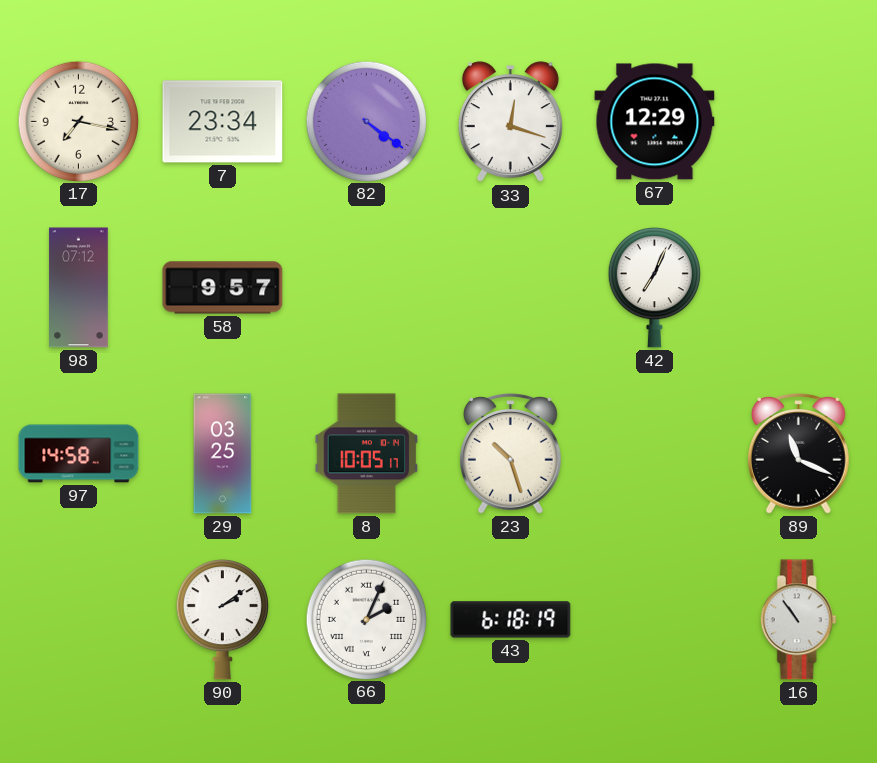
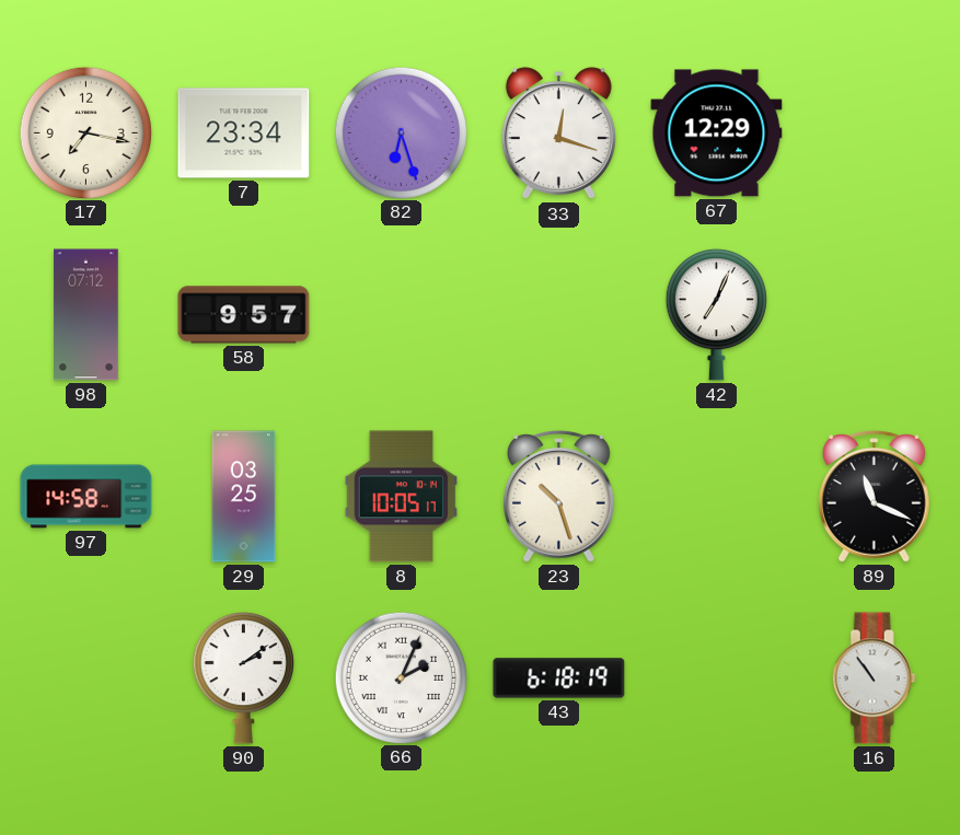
82: 4:21 -> 6:27 (401, 132)
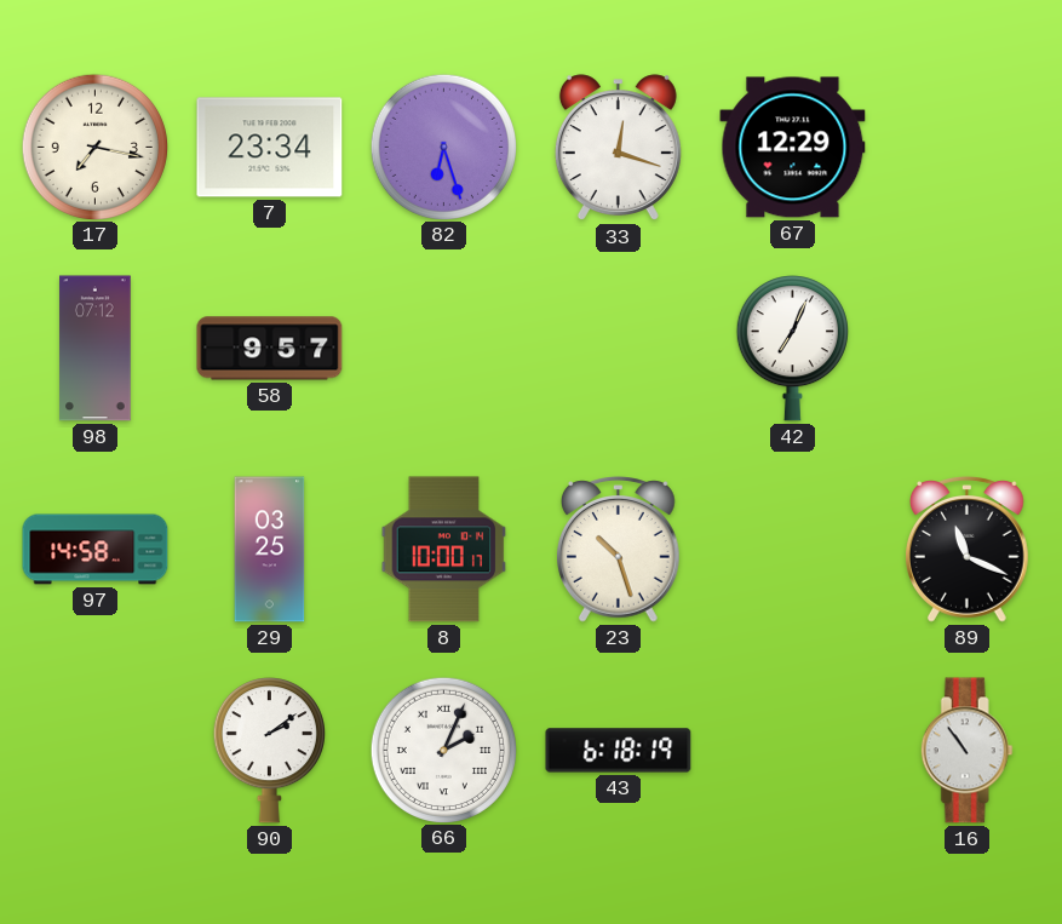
8: 10:05 -> 10:00 (444, 550)
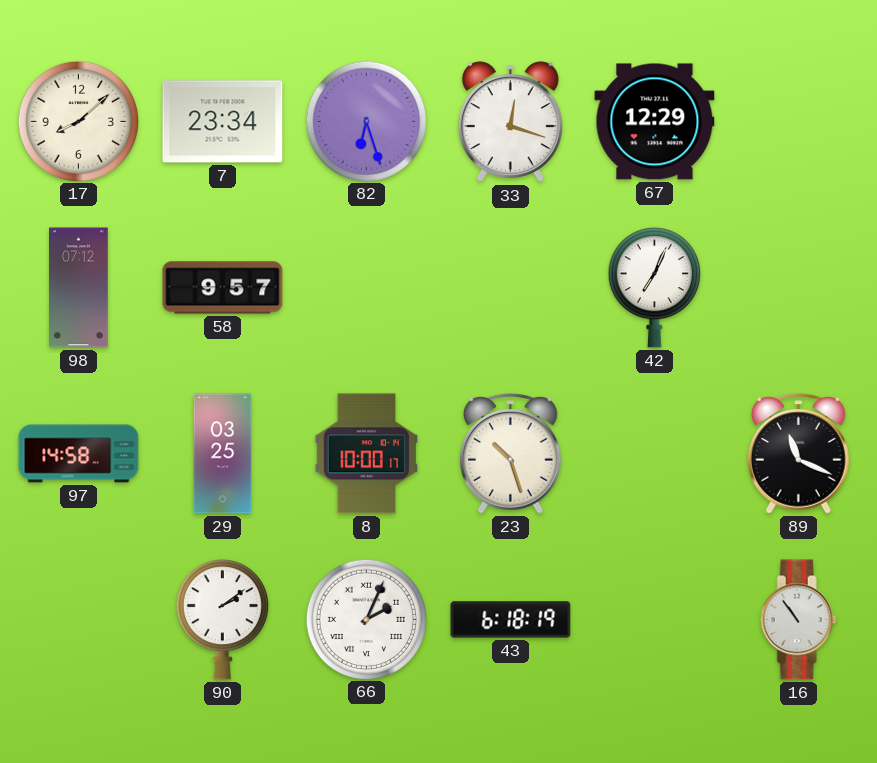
17: 7:17 -> 8:08 (78, 121)
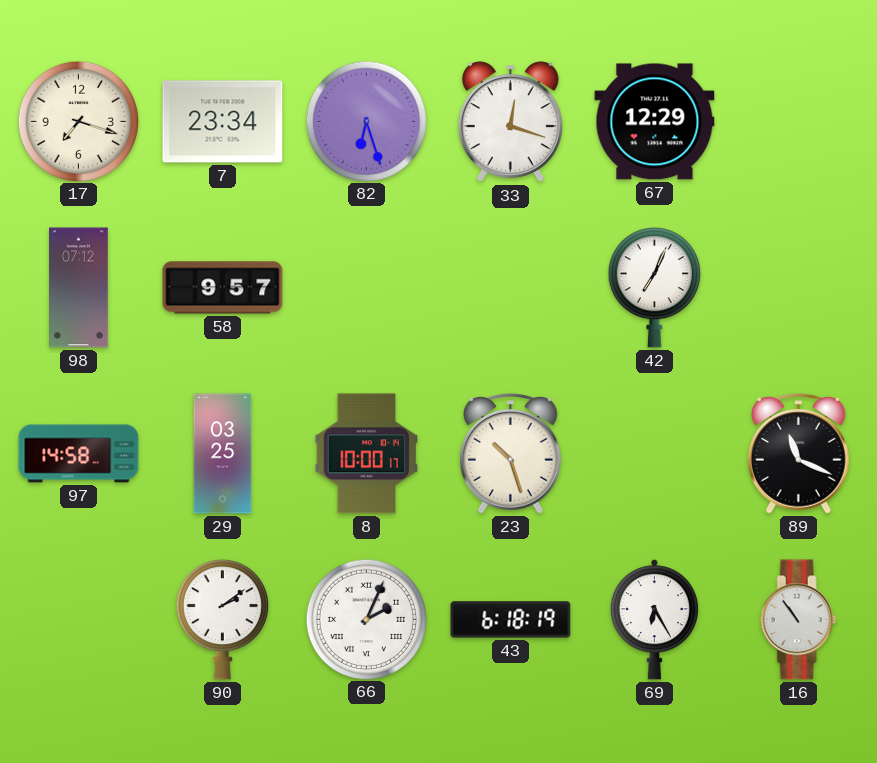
17: 8:08 -> 7:18 (78, 121)
69: none -> 6:25 (654, 620)
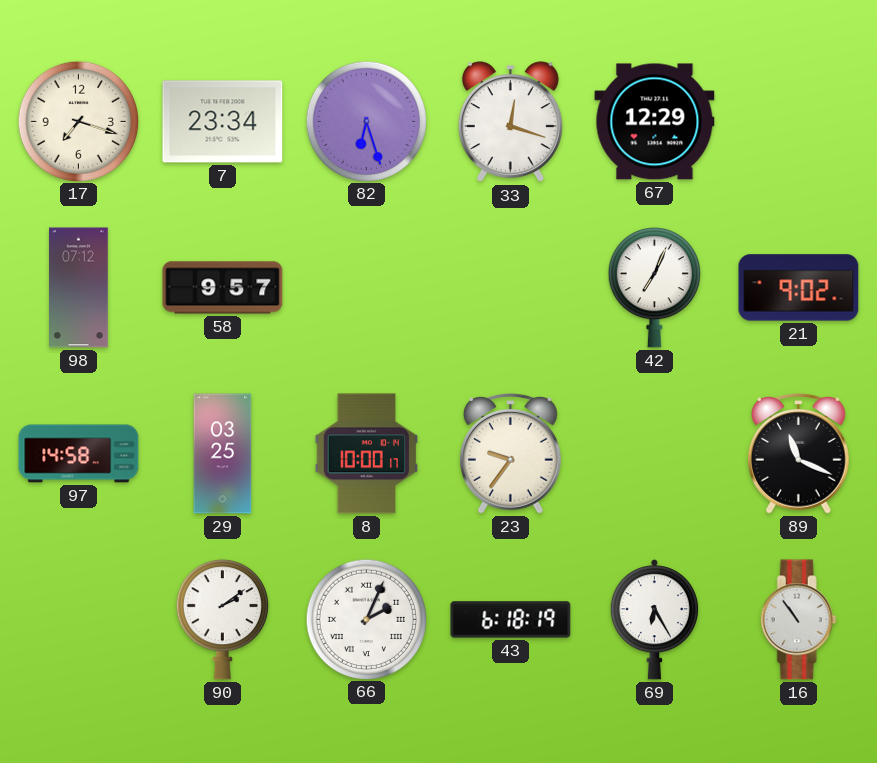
21: none -> 9:02 (799, 288)
23: 10:27 -> 9:36 (511, 454)
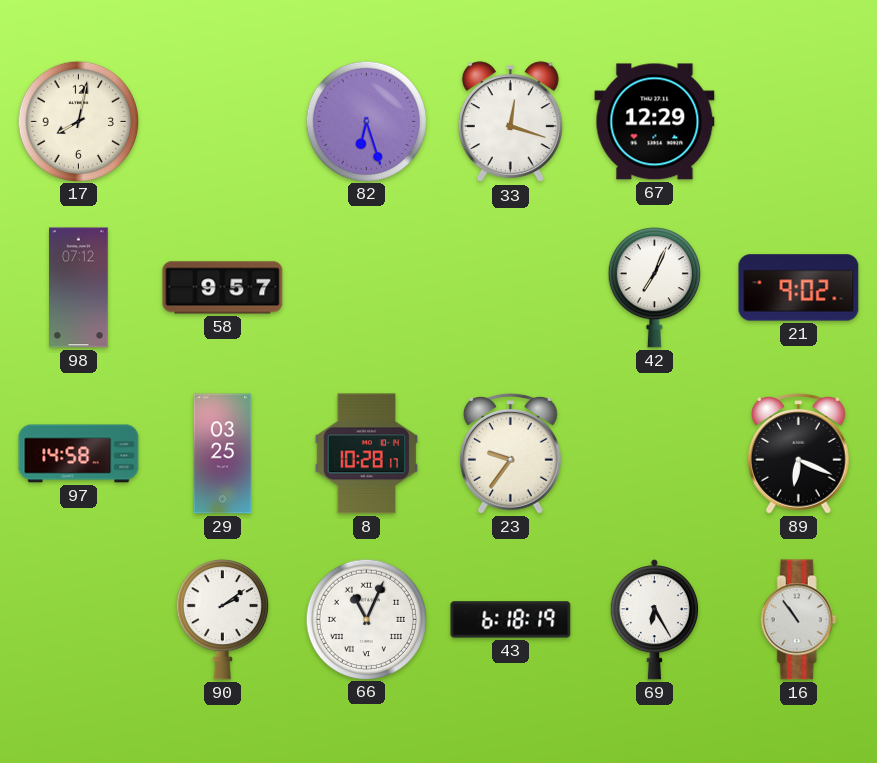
17: 7:18 -> 8:02 (78, 121)
7: 23:34 -> none (223, 122)
8: 10:00 -> 10:28 (367, 454)
89: 11:19 -> 6:19 (799, 454)
66: 2:04 -> 11:04 (366, 619)
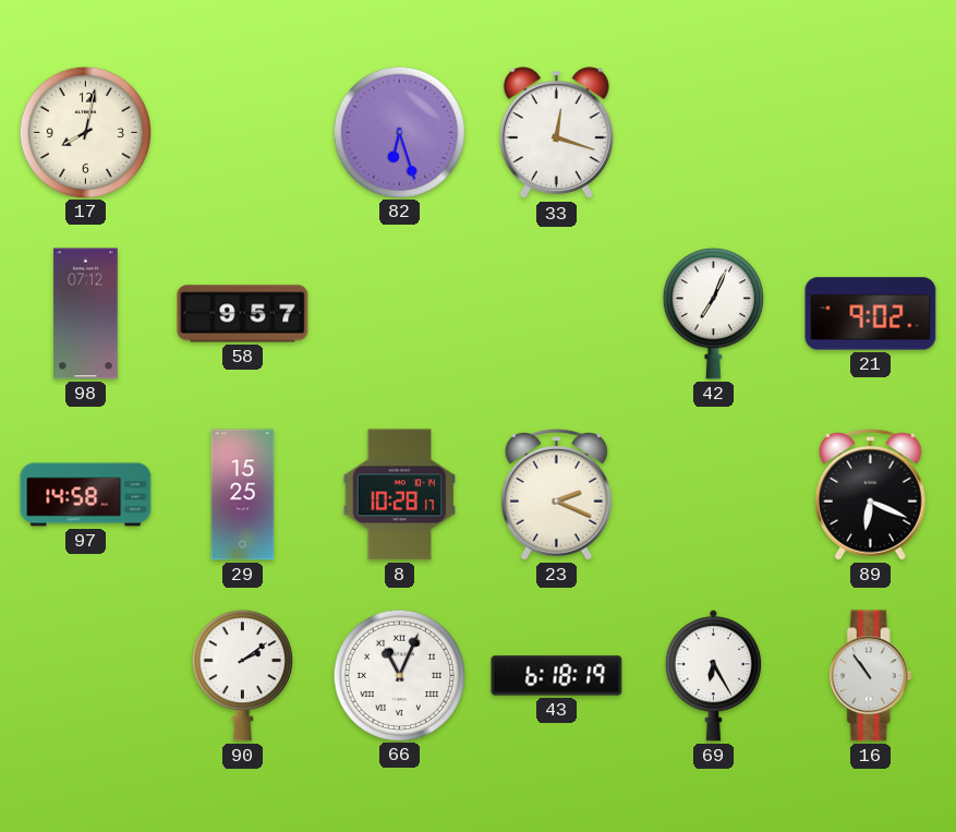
67: 12:29 -> none (655, 122)
29: 03:25 -> 15:25 (243, 495)
23: 9:36 -> 2:19 (557, 495)
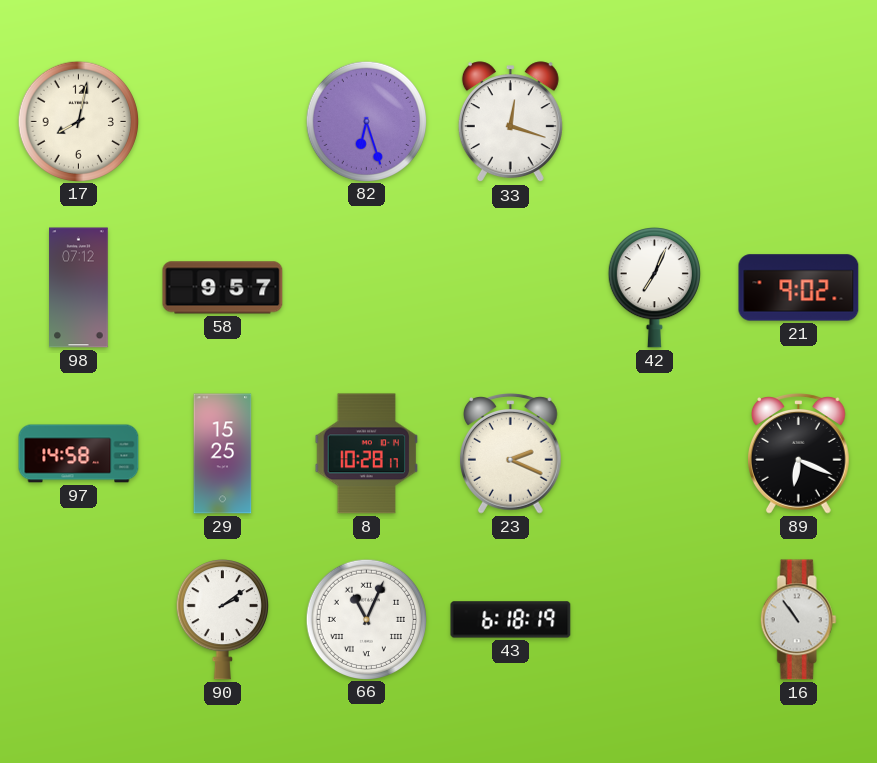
69: 6:25 -> none (713, 676)
